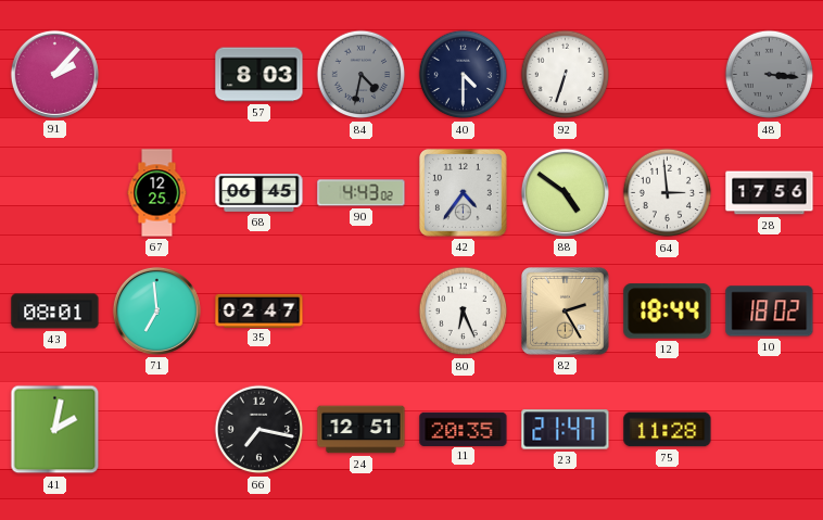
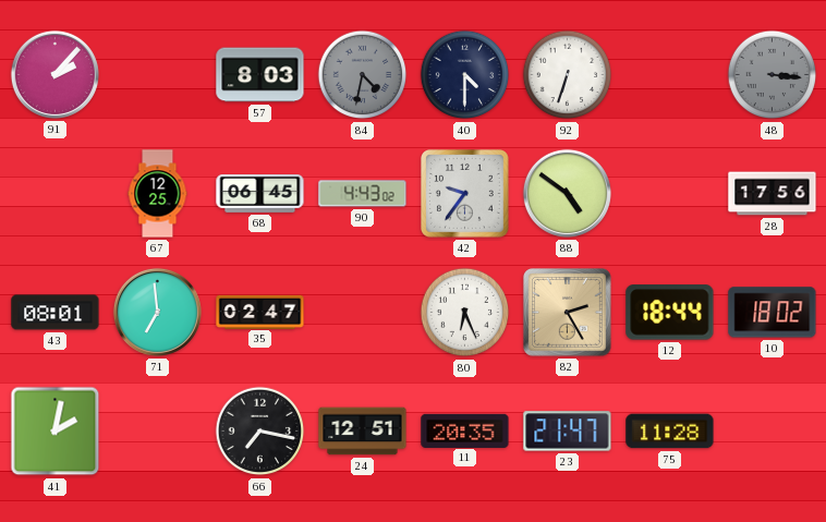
42: 4:36 -> 9:36 (465, 194)
64: 2:59 -> none (668, 193)
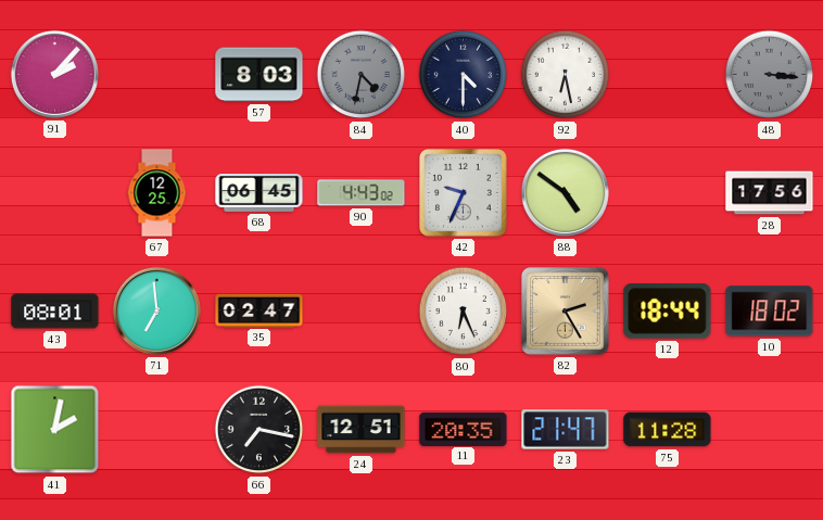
92: 6:33 -> 6:28 (566, 75)
42: 9:36 -> 9:34 (464, 193)
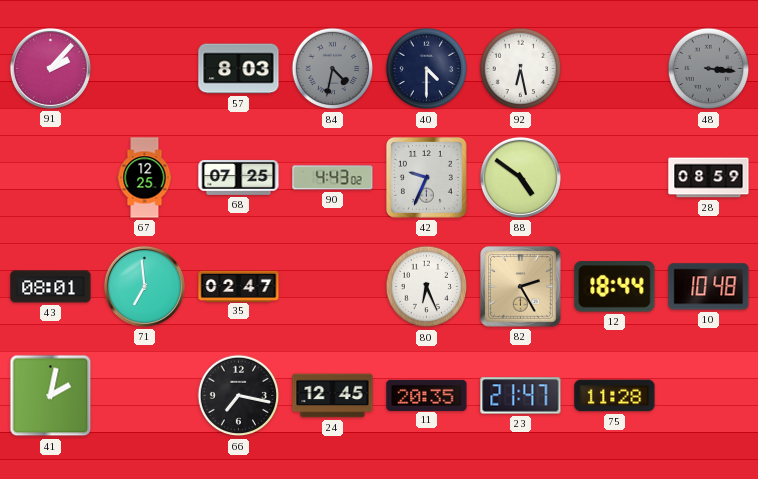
68: 06:45 -> 07:25 (239, 178)
28: 17:56 -> 08:59 (709, 178)
10: 18:02 -> 10:48 (709, 287)
24: 12:51 -> 12:45 (333, 396)
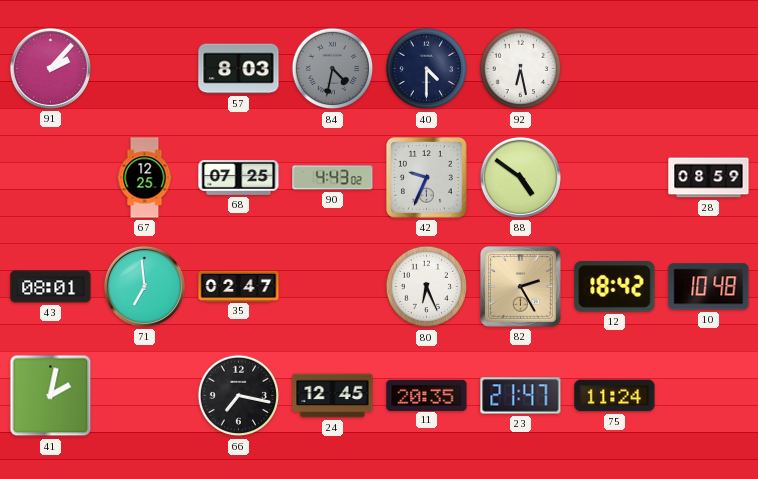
48: 3:16 -> none (709, 69)
12: 18:44 -> 18:42 (615, 287)
75: 11:28 -> 11:24 (615, 396)
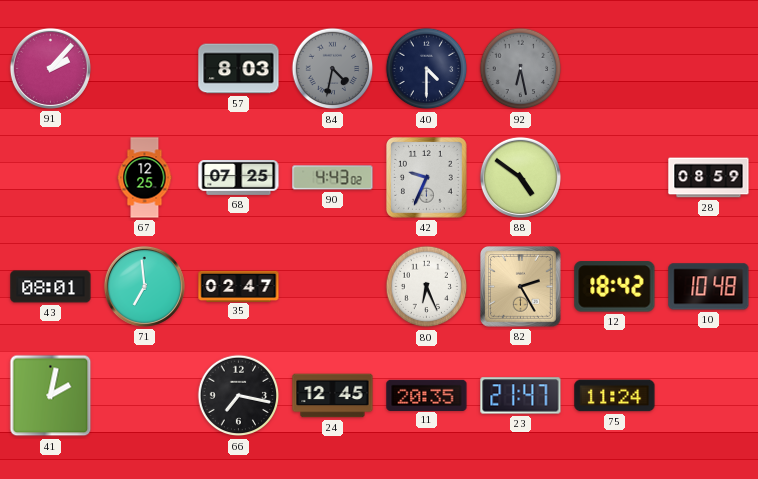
92 dial: white -> grey (521, 69)
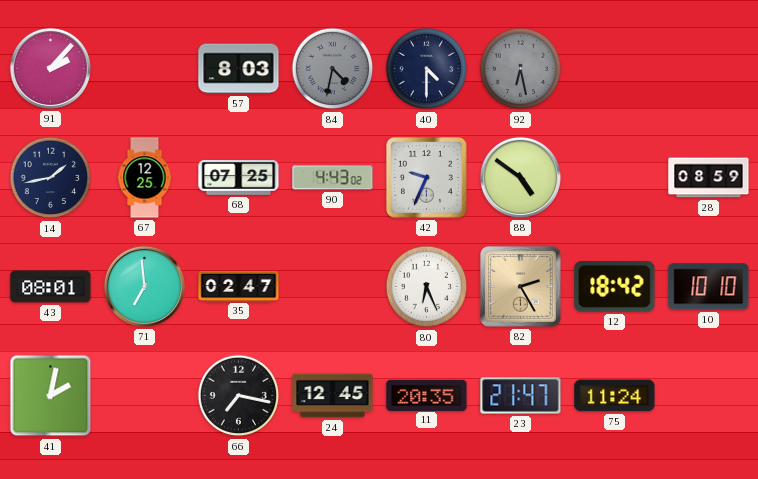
14: none -> 1:43 (51, 178)
10: 10:48 -> 10:10 (709, 287)
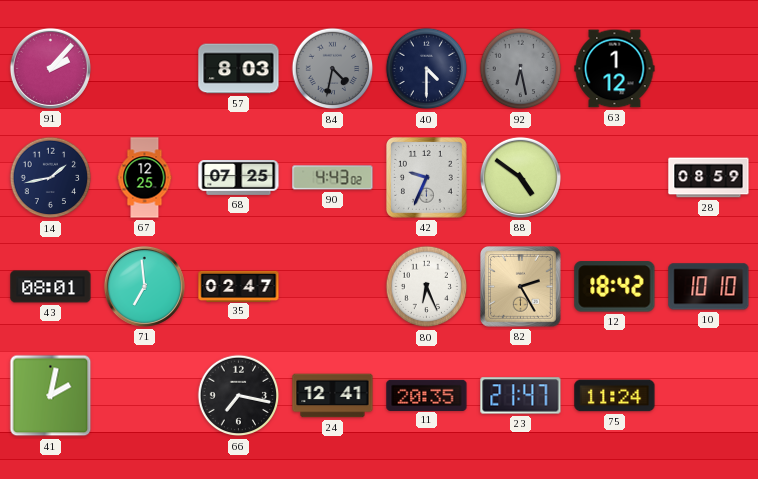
63: none -> 1:12 (615, 69)
24: 12:45 -> 12:41 (333, 396)
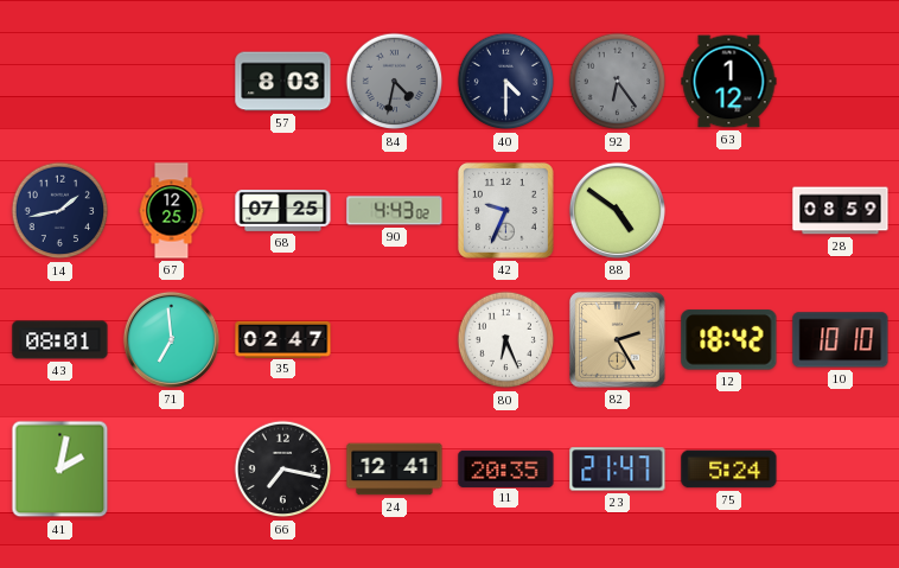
91: 2:07 -> none (50, 68)
92: 6:28 -> 6:24 (618, 82)
75: 11:24 -> 5:24 (729, 470)
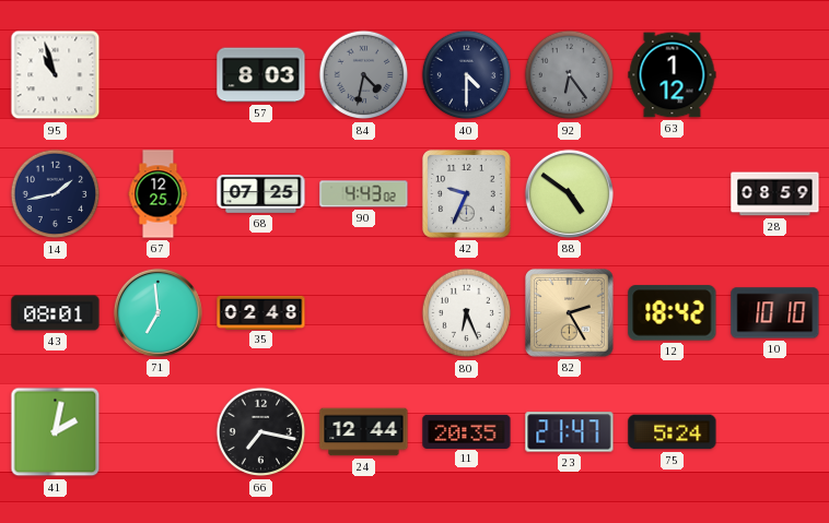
95: none -> 10:57 (56, 75)
35: 02:47 -> 02:48 (261, 312)
24: 12:41 -> 12:44 (364, 432)
